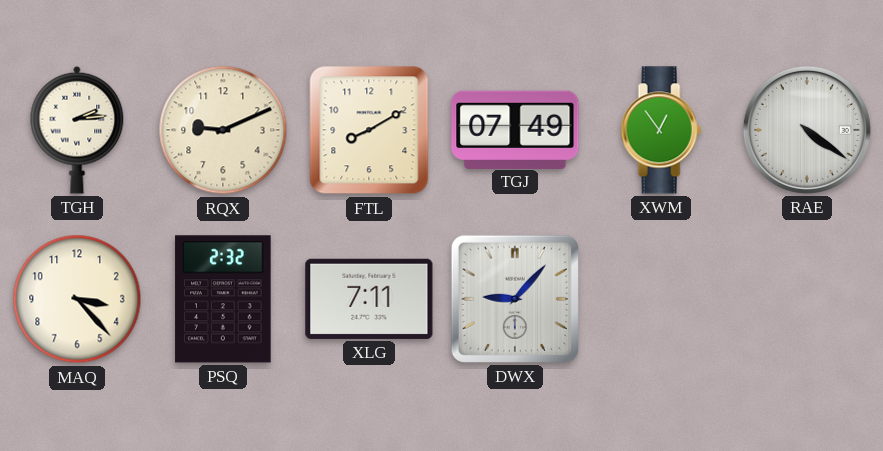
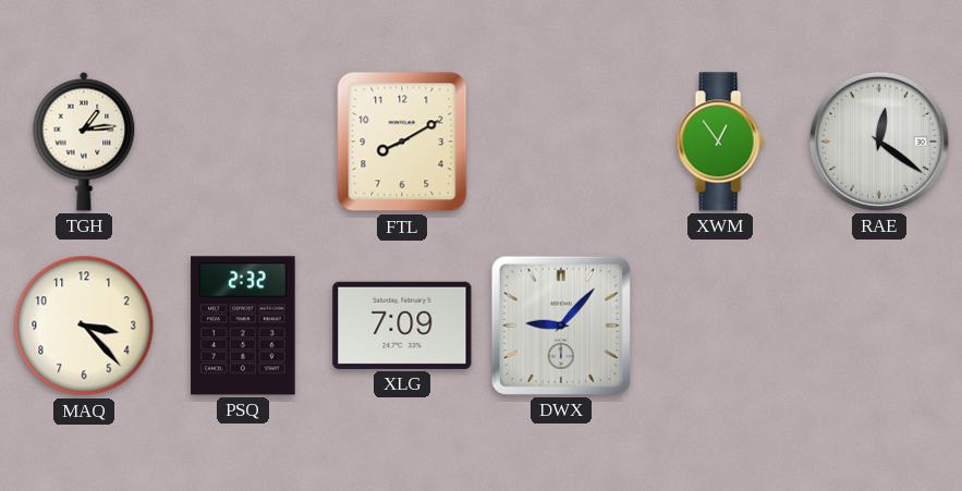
TGH: 2:14 -> 1:14 (84, 142)
RQX: 9:11 -> none (223, 130)
TGJ: 07:49 -> none (515, 129)
RAE: 4:21 -> 12:21 (879, 142)
XLG: 7:11 -> 7:09 (402, 326)
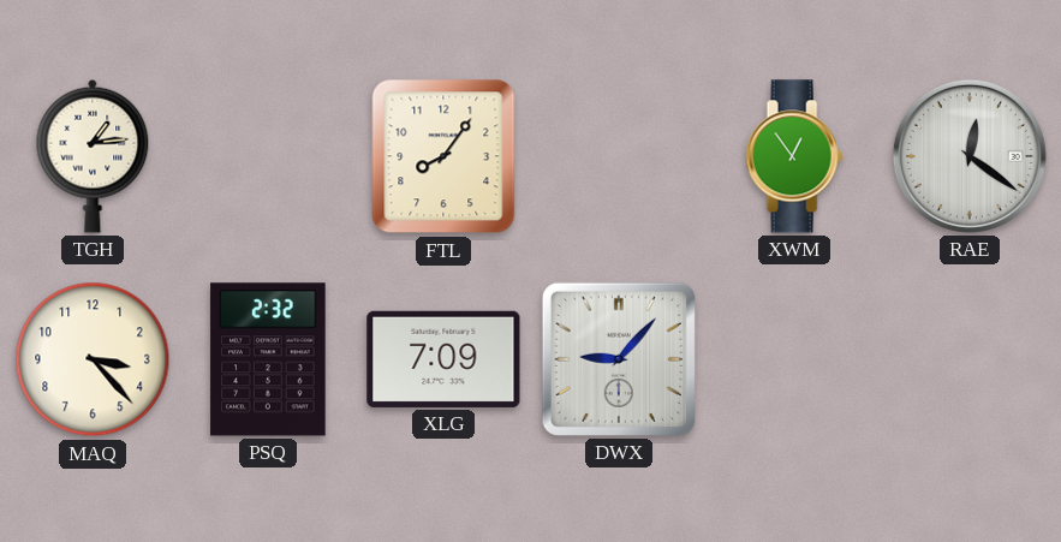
FTL: 8:10 -> 8:06 (443, 156)
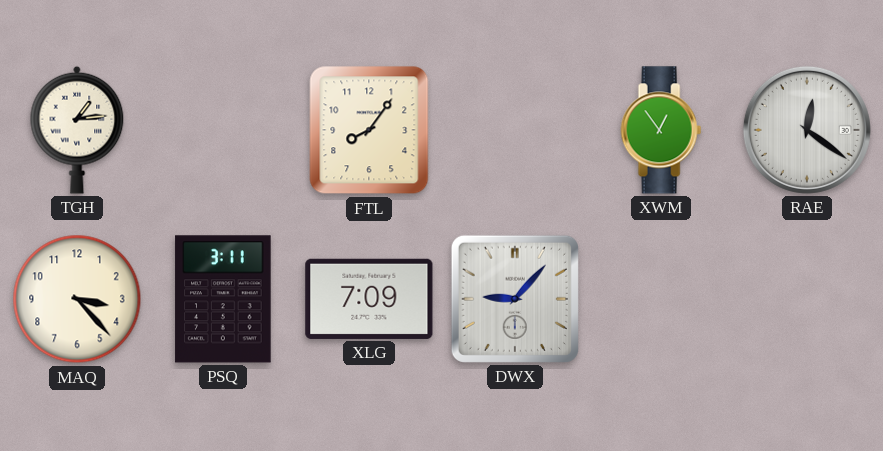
PSQ: 2:32 -> 3:11 (223, 299)
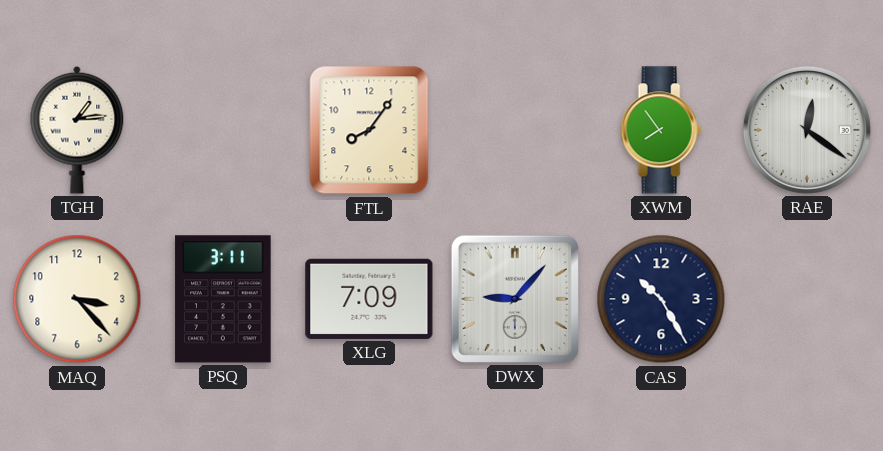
XWM: 12:54 -> 7:54 (661, 130)
CAS: none -> 10:25 (661, 299)
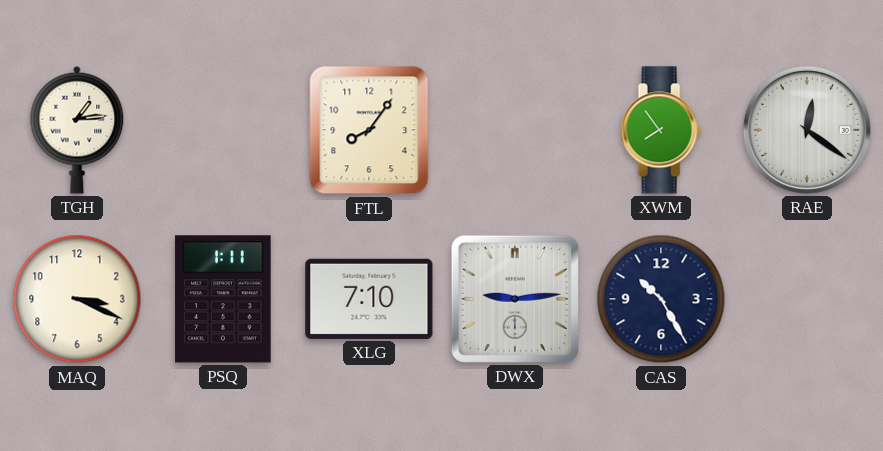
MAQ: 3:23 -> 3:19 (77, 299)
PSQ: 3:11 -> 1:11 (223, 299)
XLG: 7:09 -> 7:10 (369, 299)
DWX: 9:07 -> 9:14 (515, 299)
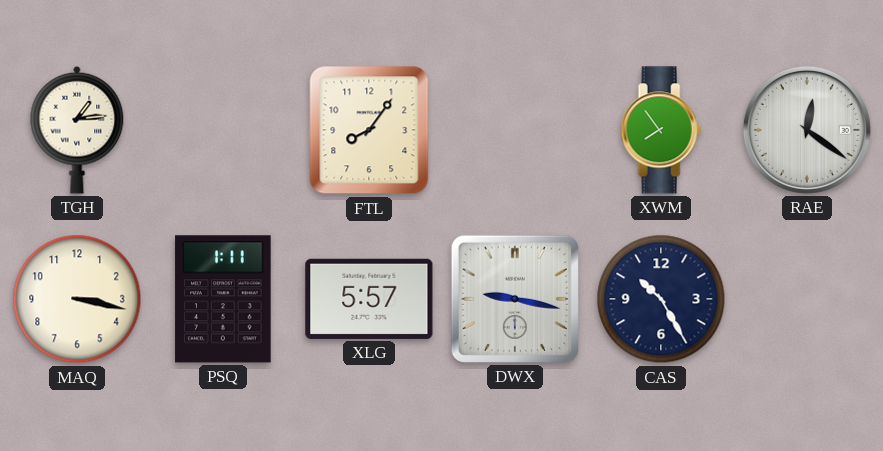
MAQ: 3:19 -> 3:17 (77, 299)
XLG: 7:10 -> 5:57 (369, 299)
DWX: 9:14 -> 9:17 (515, 299)
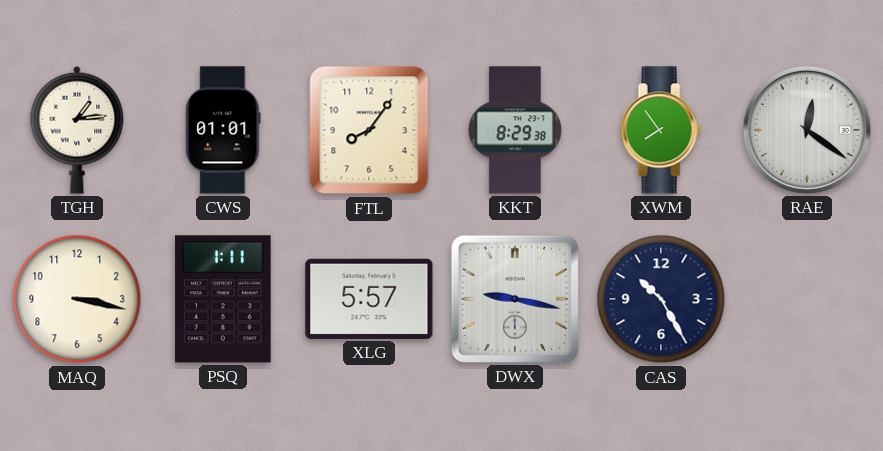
CWS: none -> 01:01 (223, 130)
KKT: none -> 8:29 (515, 130)
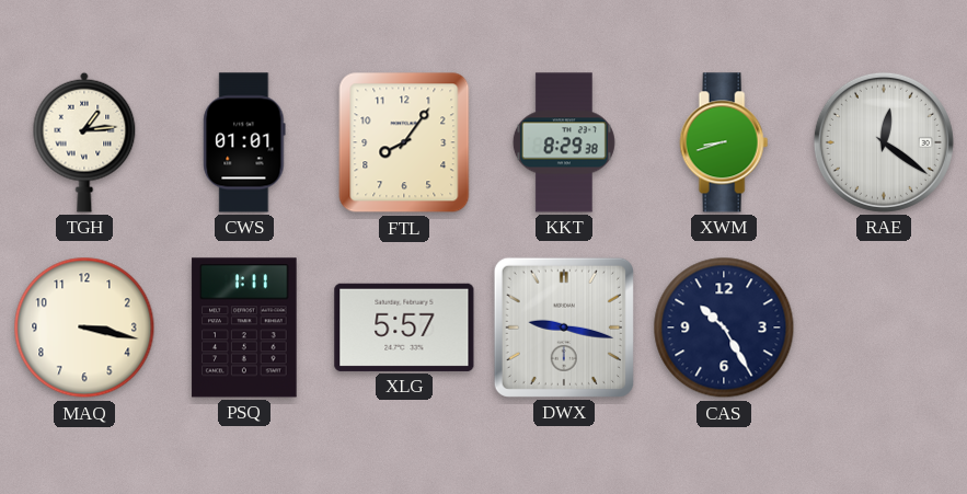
XWM: 7:54 -> 8:42 (724, 142)
